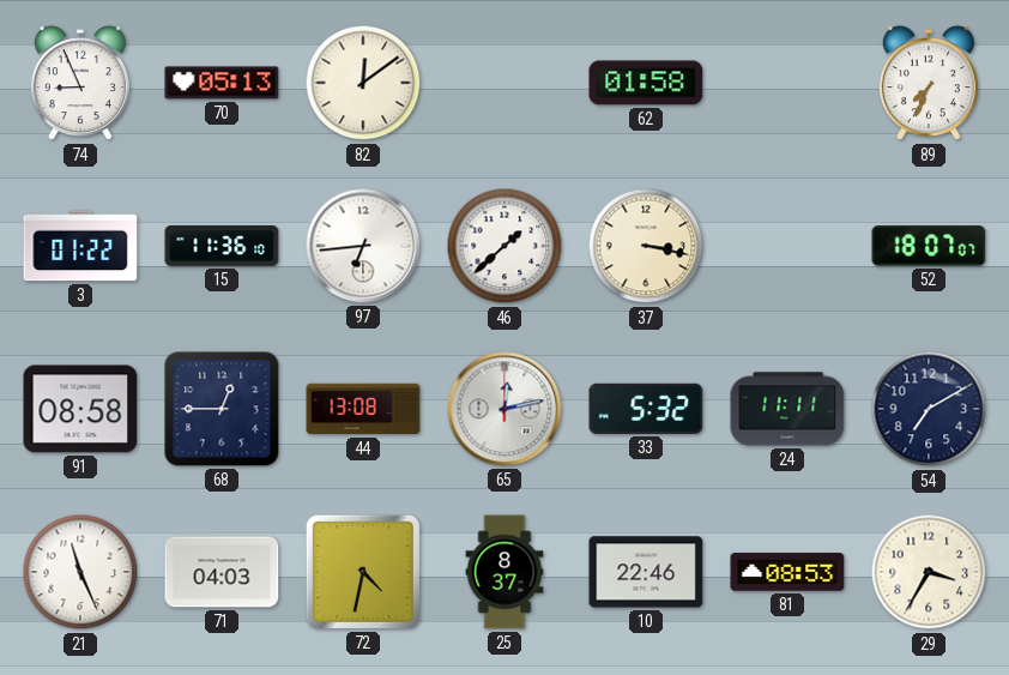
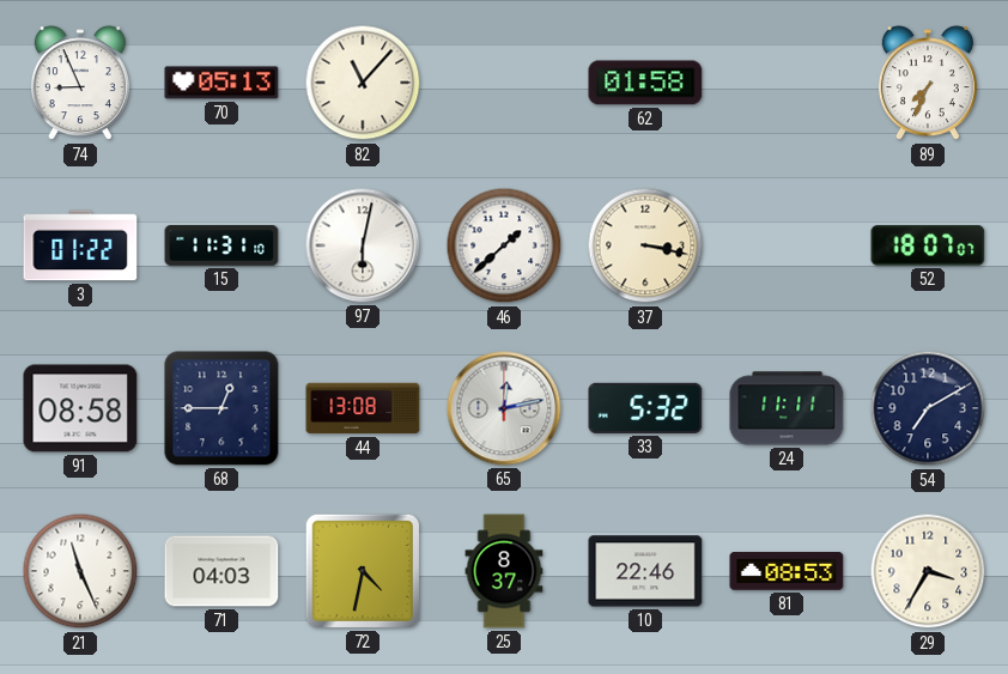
82: 12:09 -> 11:07 (363, 83)
15: 11:36 -> 11:31 (221, 247)
97: 6:44 -> 6:02 (363, 245)
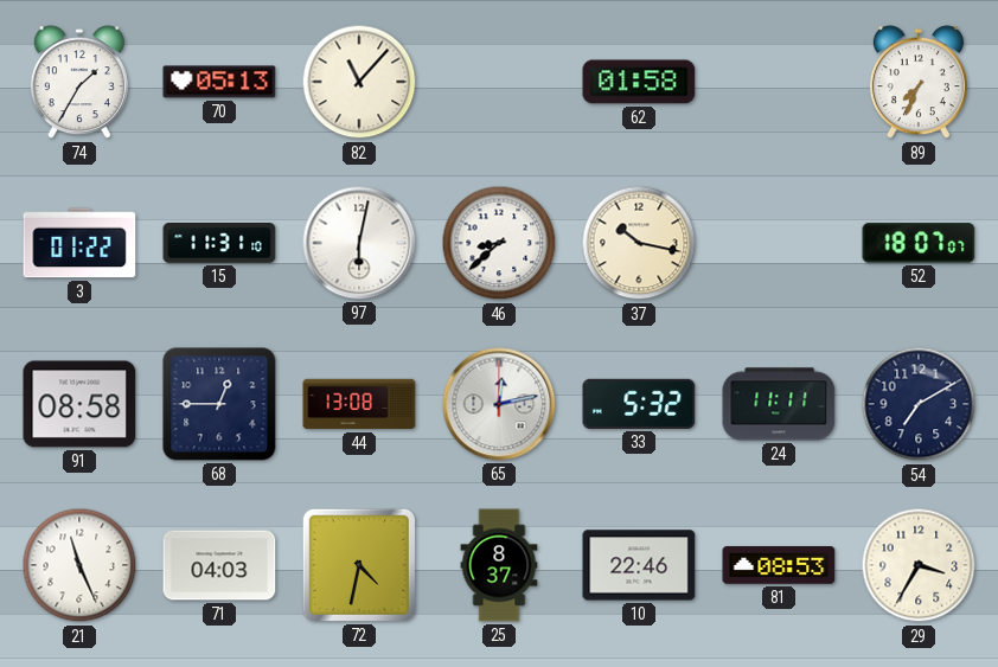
74: 8:56 -> 1:35 (79, 83)
46: 1:38 -> 8:38 (499, 243)
37: 3:17 -> 10:17 (639, 243)
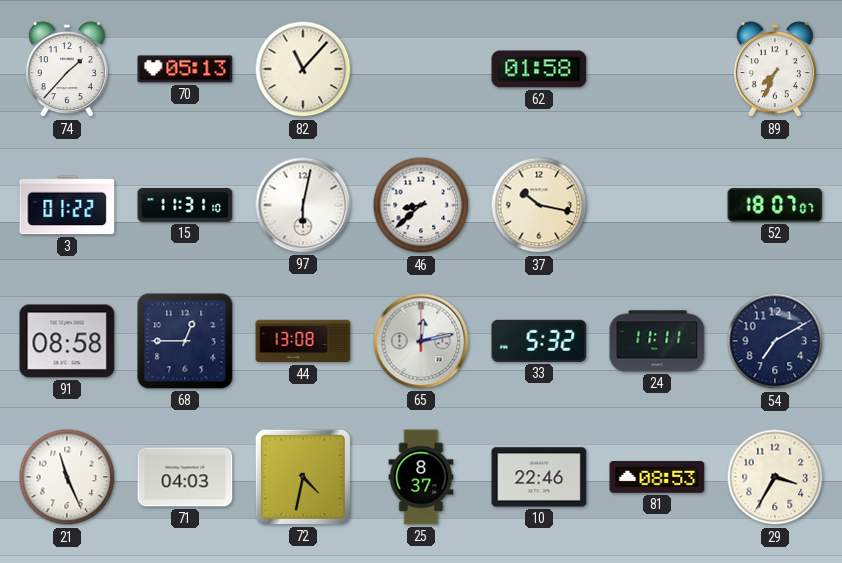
74: 1:35 -> 1:37 (67, 70)
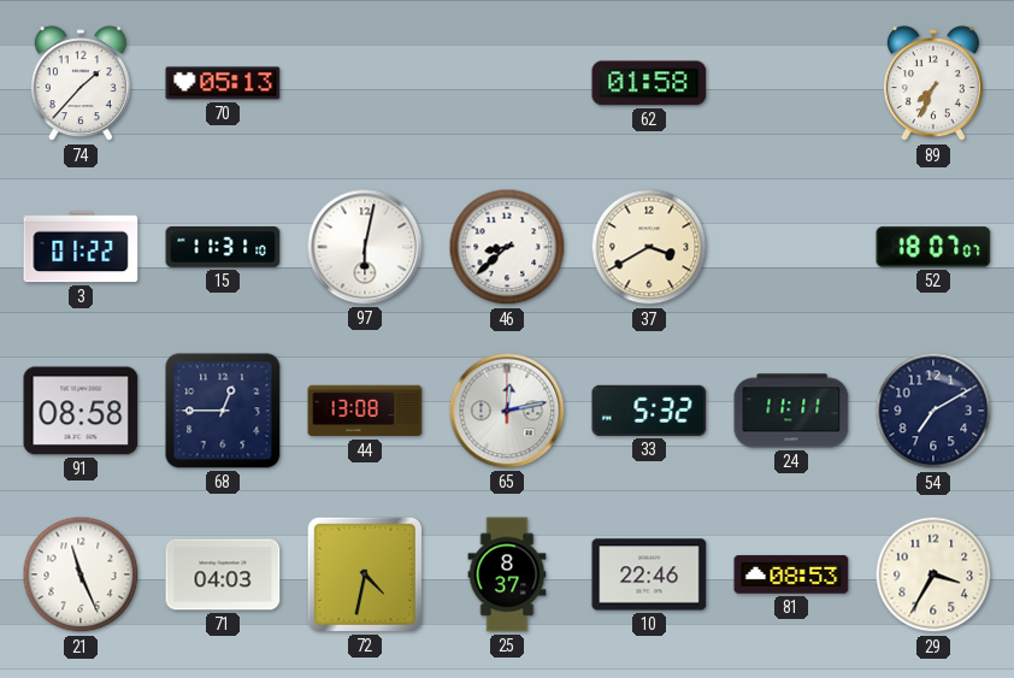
82: 11:07 -> none (303, 69)
37: 10:17 -> 3:40 (649, 247)
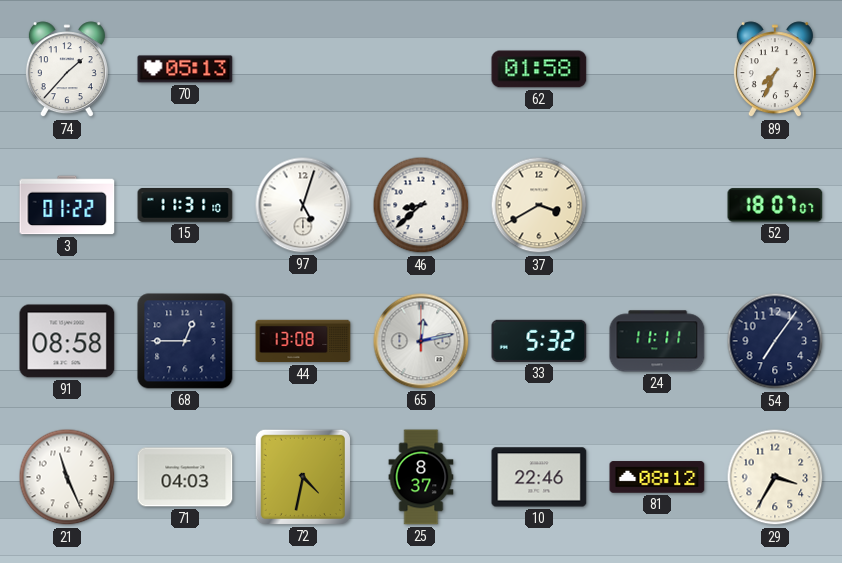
97: 6:02 -> 5:03 (303, 205)
54: 7:10 -> 7:06 (775, 341)
81: 08:53 -> 08:12 (657, 477)
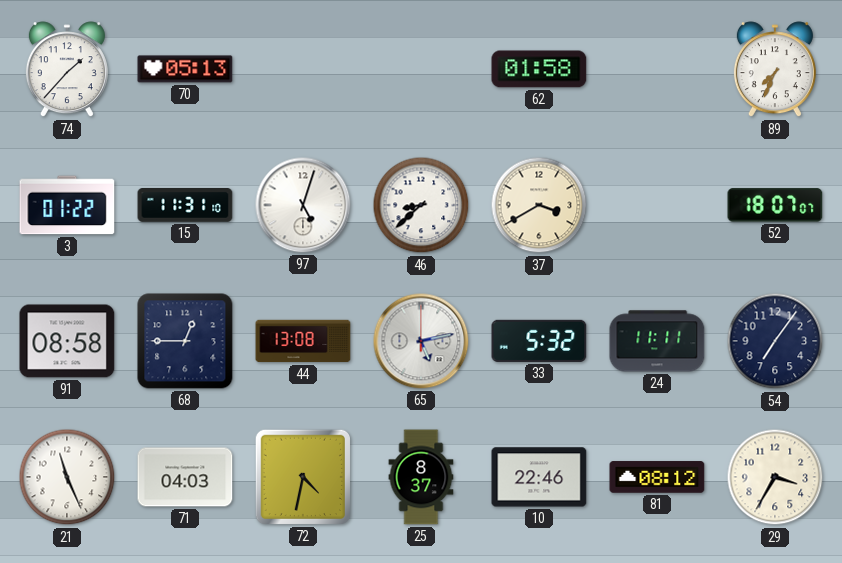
65: 12:13 -> 5:13 (421, 341)
